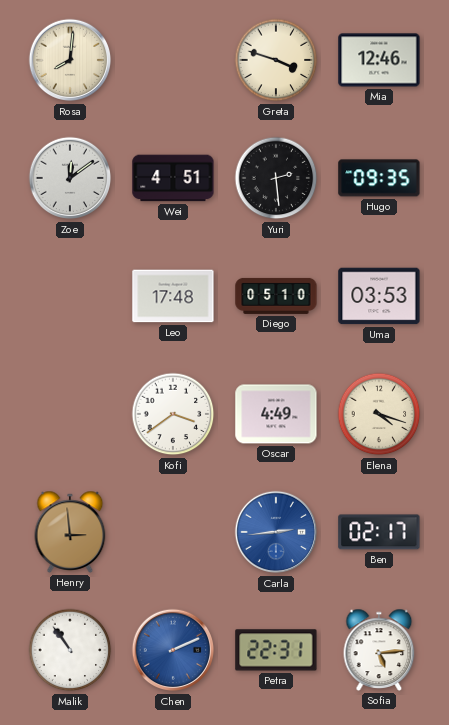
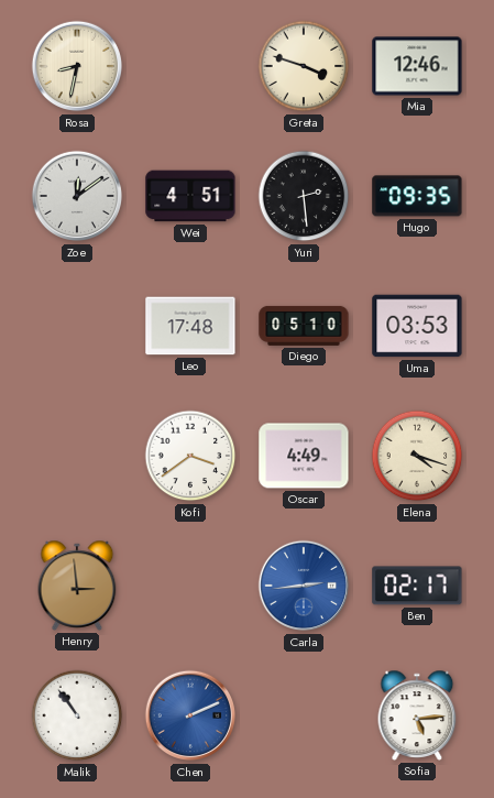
Rosa: 8:01 -> 8:32 (77, 66)
Petra: 22:31 -> none (276, 650)
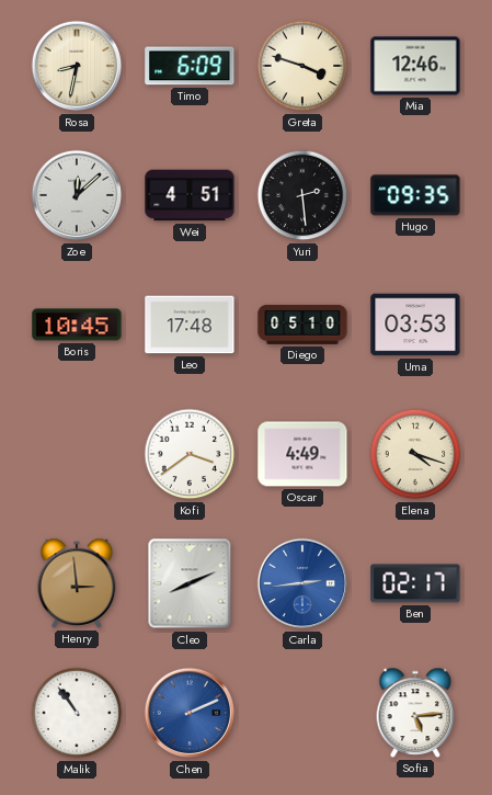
Timo: none -> 6:09 (190, 66)
Zoe: 12:09 -> 12:08 (77, 195)
Boris: none -> 10:45 (77, 325)
Cleo: none -> 8:11 (190, 583)
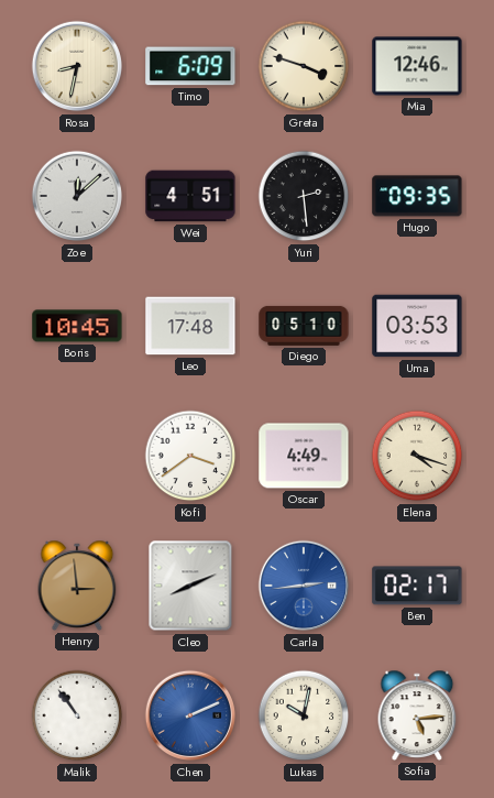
Lukas: none -> 10:02 (304, 715)
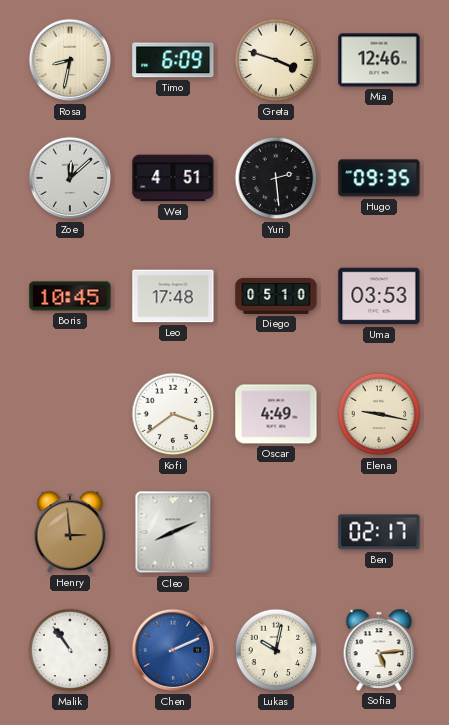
Elena: 4:18 -> 9:17 (379, 414)
Carla: 2:44 -> none (304, 586)
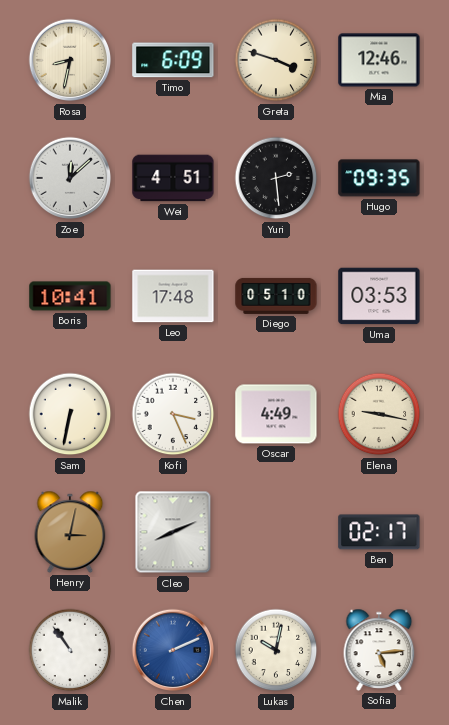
Boris: 10:45 -> 10:41 (70, 296)
Sam: none -> 6:32 (70, 414)
Kofi: 3:39 -> 3:26 (173, 414)
Henry: 2:59 -> 3:02 (70, 532)
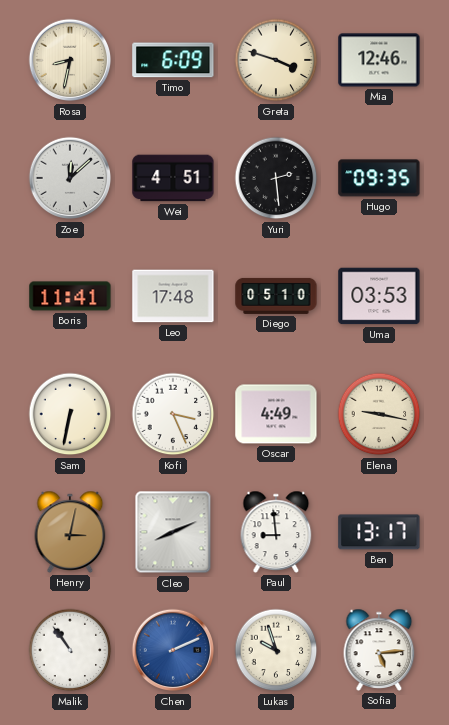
Boris: 10:41 -> 11:41 (70, 296)
Paul: none -> 8:59 (276, 532)
Ben: 02:17 -> 13:17 (379, 532)
Lukas: 10:02 -> 9:57 (276, 650)
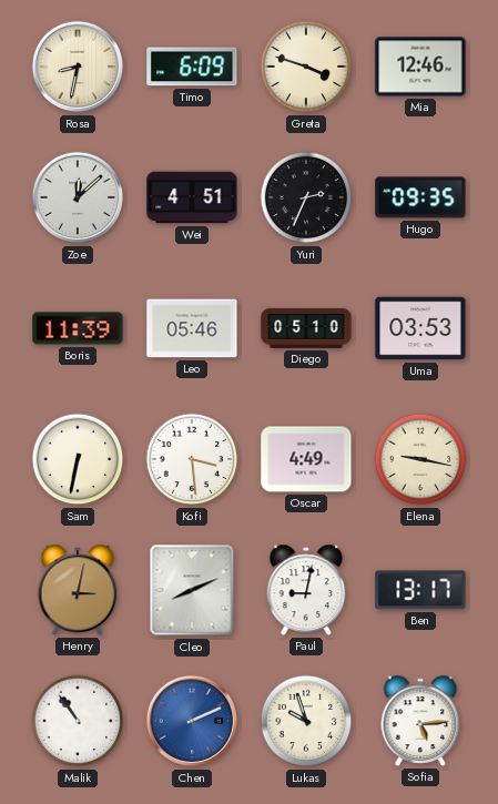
Yuri: 2:29 -> 2:34 (306, 197)
Boris: 11:41 -> 11:39 (78, 328)
Leo: 17:48 -> 05:46 (192, 328)
Kofi: 3:26 -> 3:29 (192, 459)
Paul: 8:59 -> 9:02 (306, 590)
